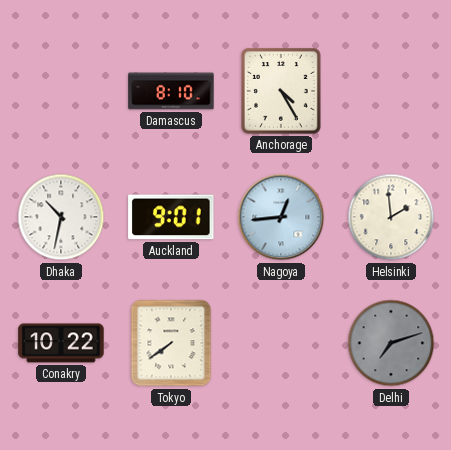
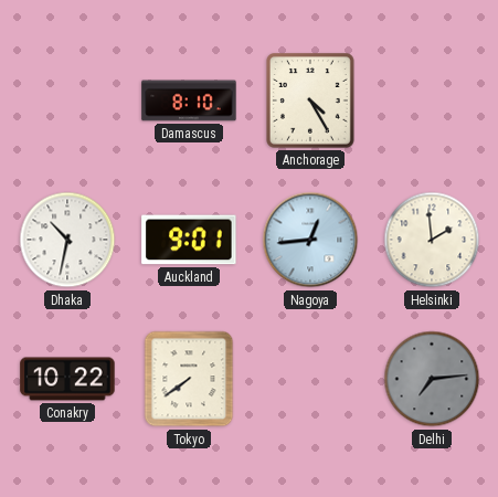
Delhi: 7:12 -> 7:14 (432, 379)
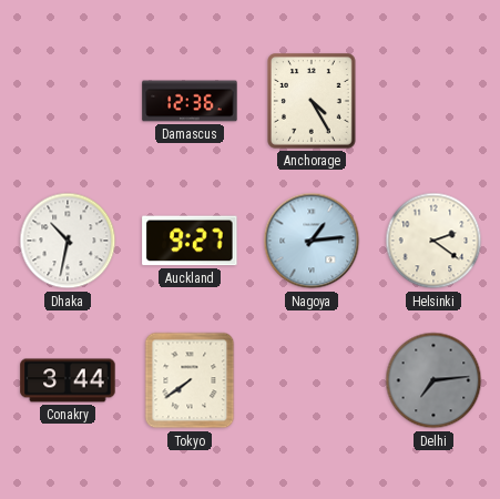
Damascus: 8:10 -> 12:36 (190, 101)
Auckland: 9:01 -> 9:27 (190, 241)
Nagoya: 12:44 -> 1:14 (312, 241)
Helsinki: 1:59 -> 2:21 (433, 241)
Conakry: 10:22 -> 3:44 (68, 380)
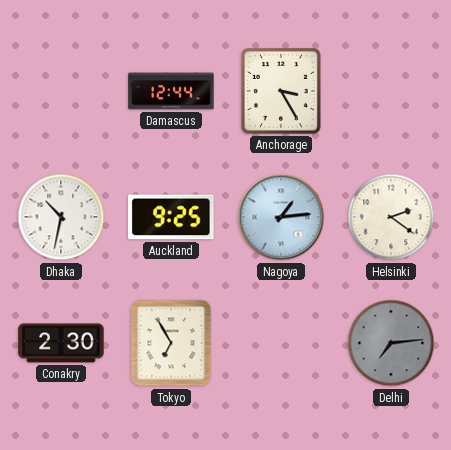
Damascus: 12:36 -> 12:44 (171, 91)
Anchorage: 4:25 -> 3:25 (282, 92)
Auckland: 9:27 -> 9:25 (171, 217)
Conakry: 3:44 -> 2:30 (61, 343)
Tokyo: 7:39 -> 6:55 (171, 343)
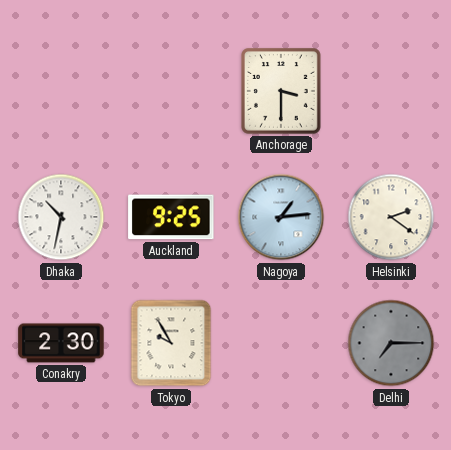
Damascus: 12:44 -> none (171, 91)
Anchorage: 3:25 -> 3:30 (282, 92)
Tokyo: 6:55 -> 9:55 (171, 343)
Delhi: 7:14 -> 7:15 (391, 343)
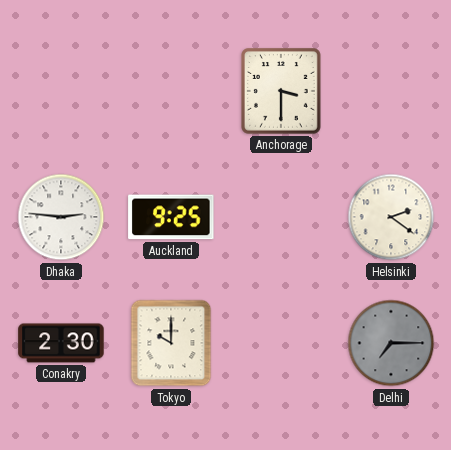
Dhaka: 10:32 -> 2:46 (61, 217)
Nagoya: 1:14 -> none (281, 217)
Tokyo: 9:55 -> 10:00 (171, 343)
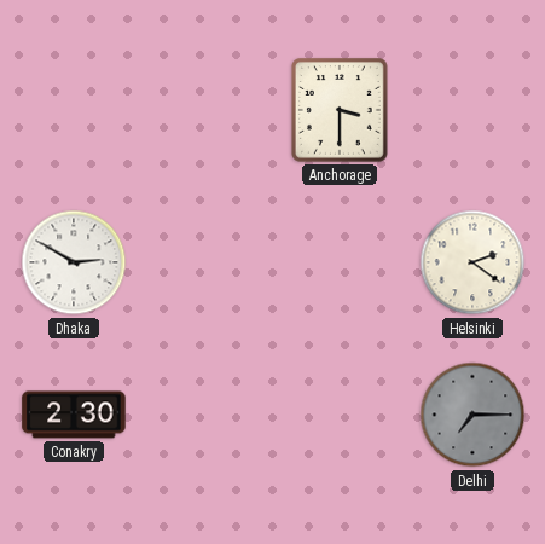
Dhaka: 2:46 -> 2:50 (74, 262)
Auckland: 9:25 -> none (171, 217)
Tokyo: 10:00 -> none (171, 343)
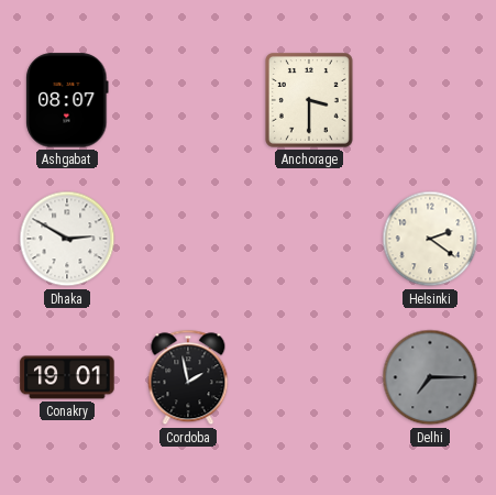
Ashgabat: none -> 08:07 (67, 100)
Conakry: 2:30 -> 19:01 (67, 377)
Cordoba: none -> 1:58 (188, 377)
